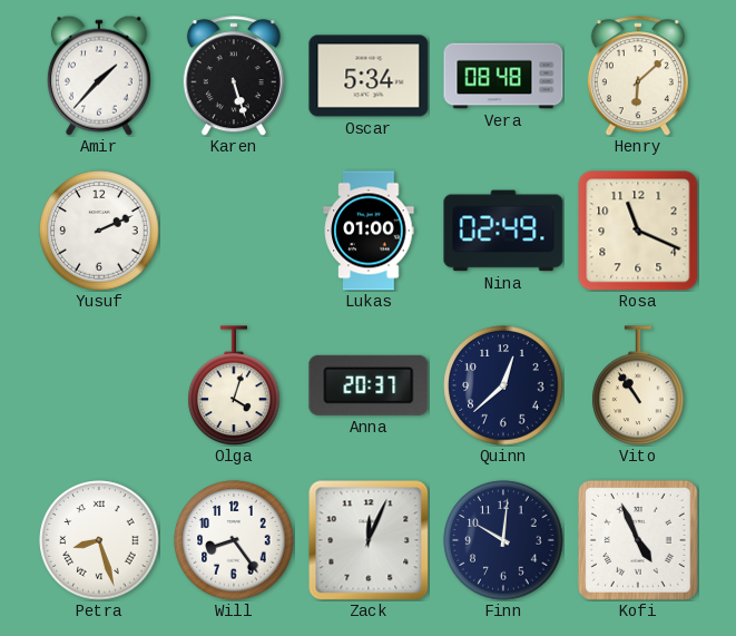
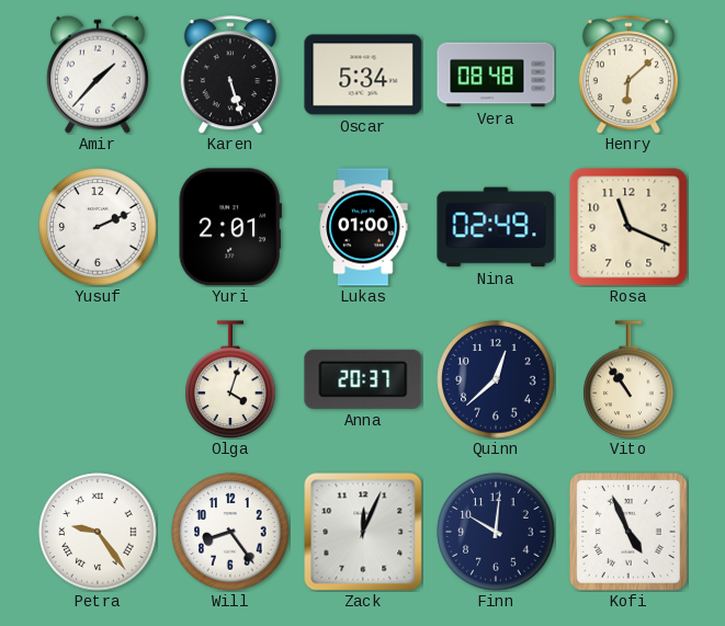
Yuri: none -> 2:01 (230, 227)
Petra: 8:27 -> 9:24 (98, 532)
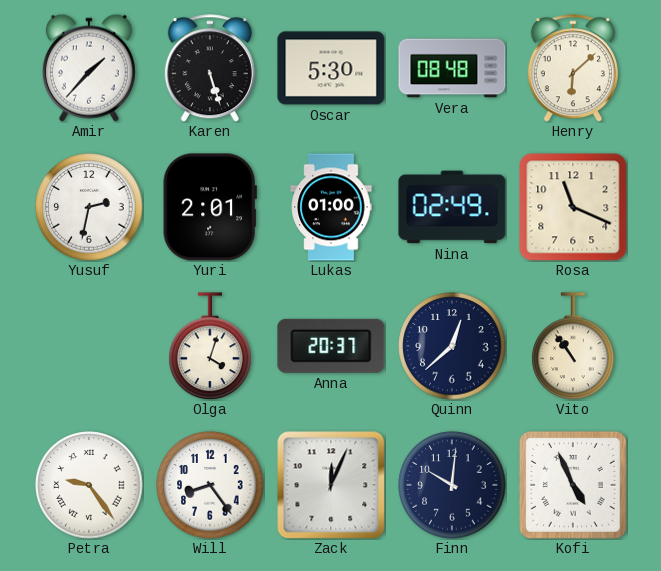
Oscar: 5:34 -> 5:30 (331, 68)
Yusuf: 2:11 -> 2:32 (89, 207)
